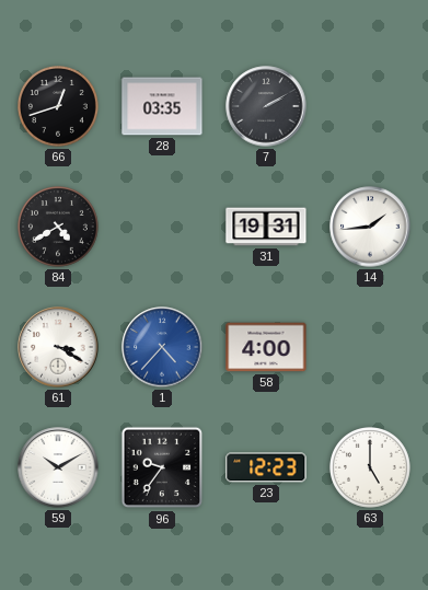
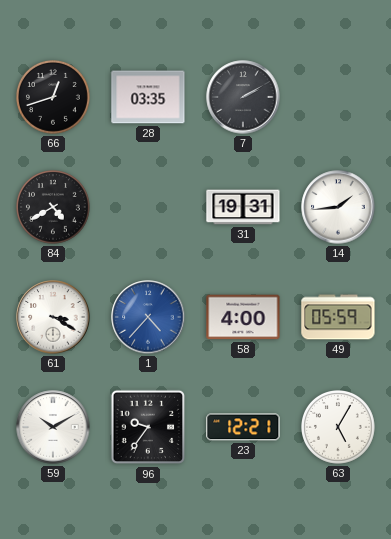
49: none -> 05:59 (338, 317)
23: 12:23 -> 12:21 (243, 427)
63: 5:00 -> 5:05 (339, 428)
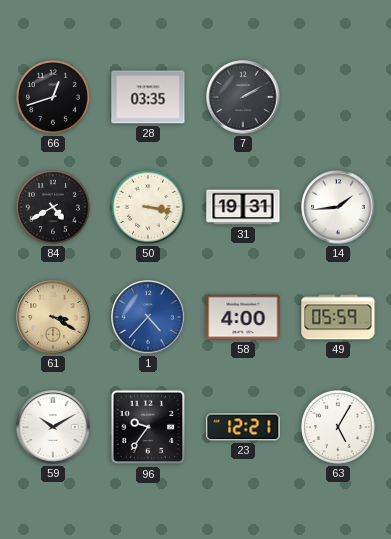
50: none -> 3:17 (149, 208)
61 dial: white -> champagne (53, 317)
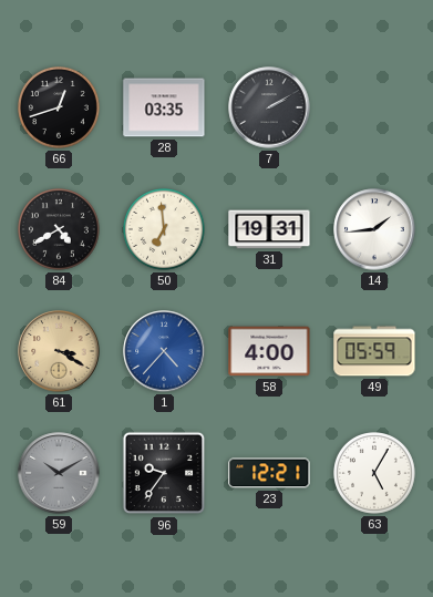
50: 3:17 -> 6:59 (165, 230)
59 dial: white -> grey (59, 473)
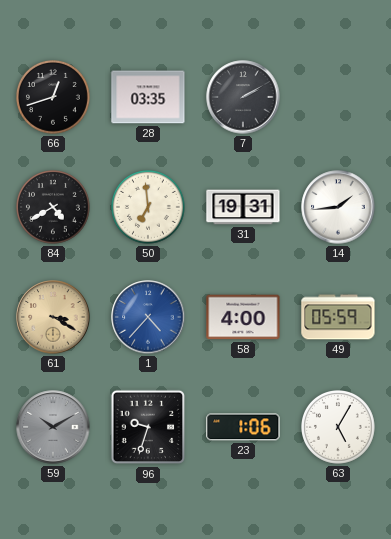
96: 9:36 -> 9:33 (148, 427)
23: 12:21 -> 1:06 (243, 427)
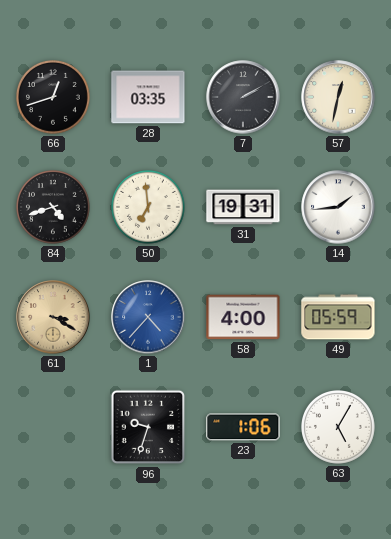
57: none -> 12:32 (338, 97)
84: 4:40 -> 4:42 (54, 208)
59: 10:10 -> none (53, 427)
